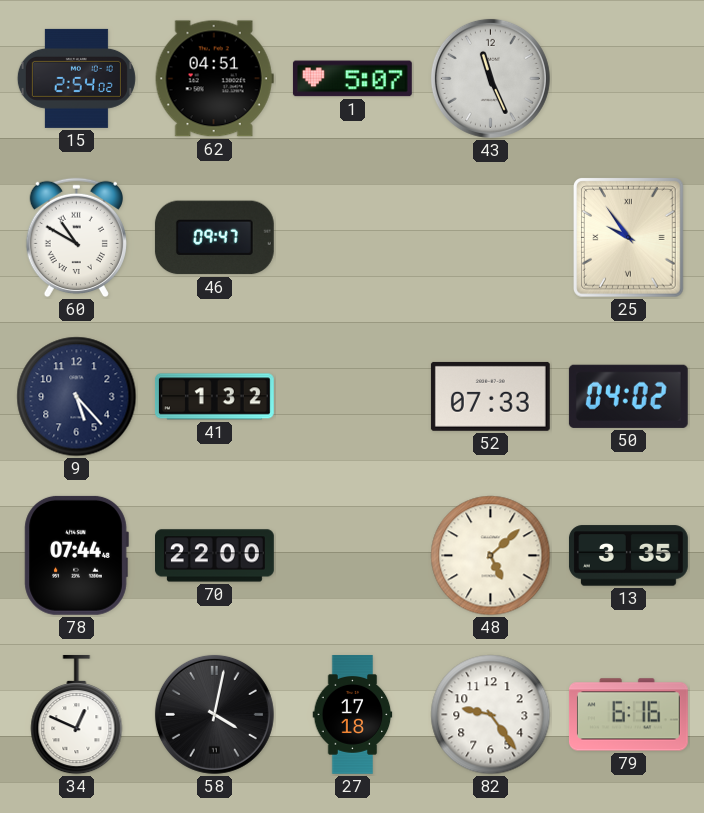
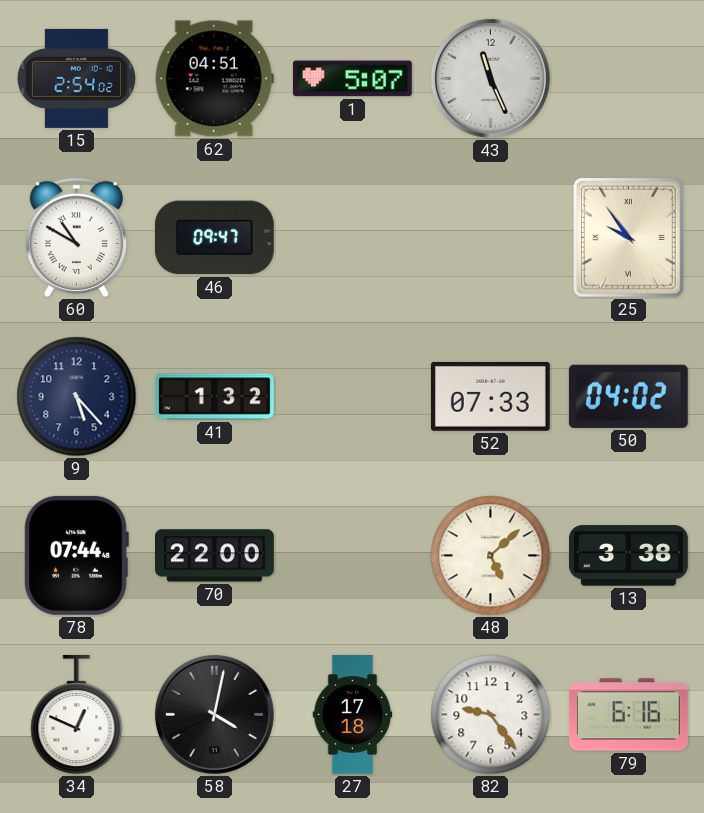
13: 3:35 -> 3:38 (628, 556)
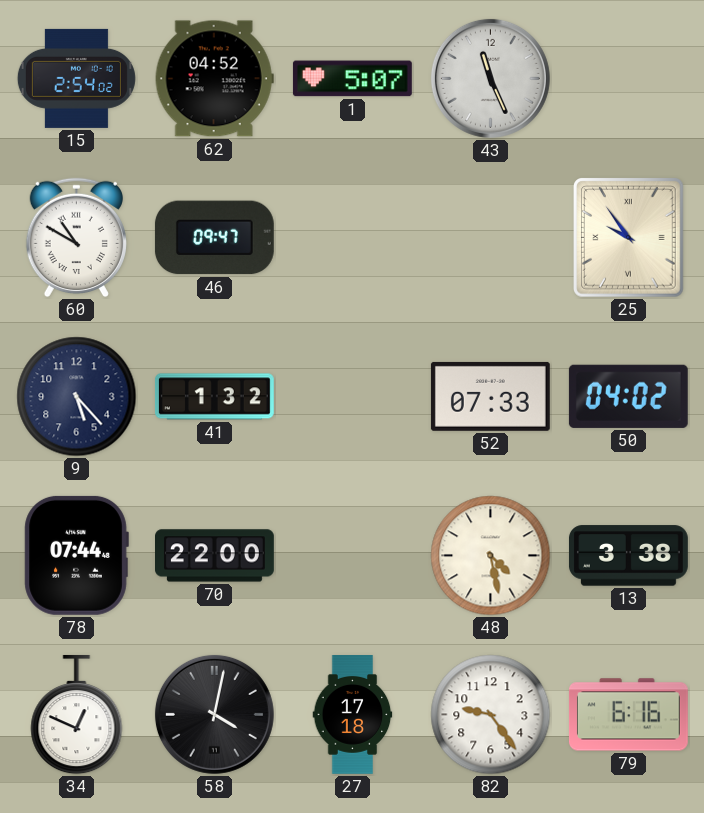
62: 04:51 -> 04:52 (214, 79)
48: 5:08 -> 4:28 (491, 556)
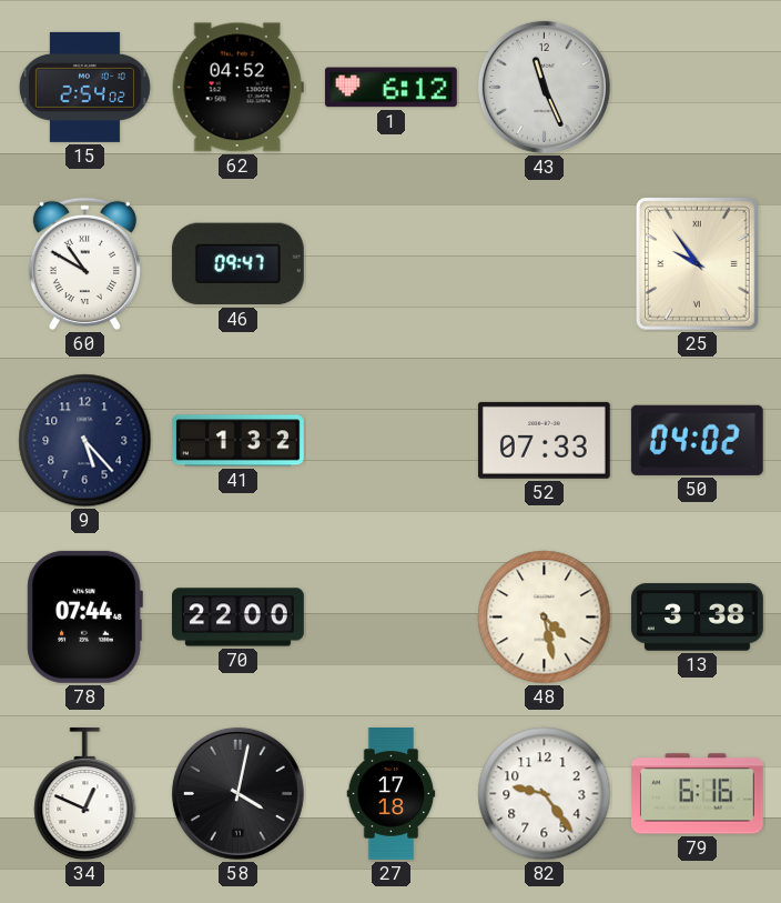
1: 5:07 -> 6:12 (390, 88)
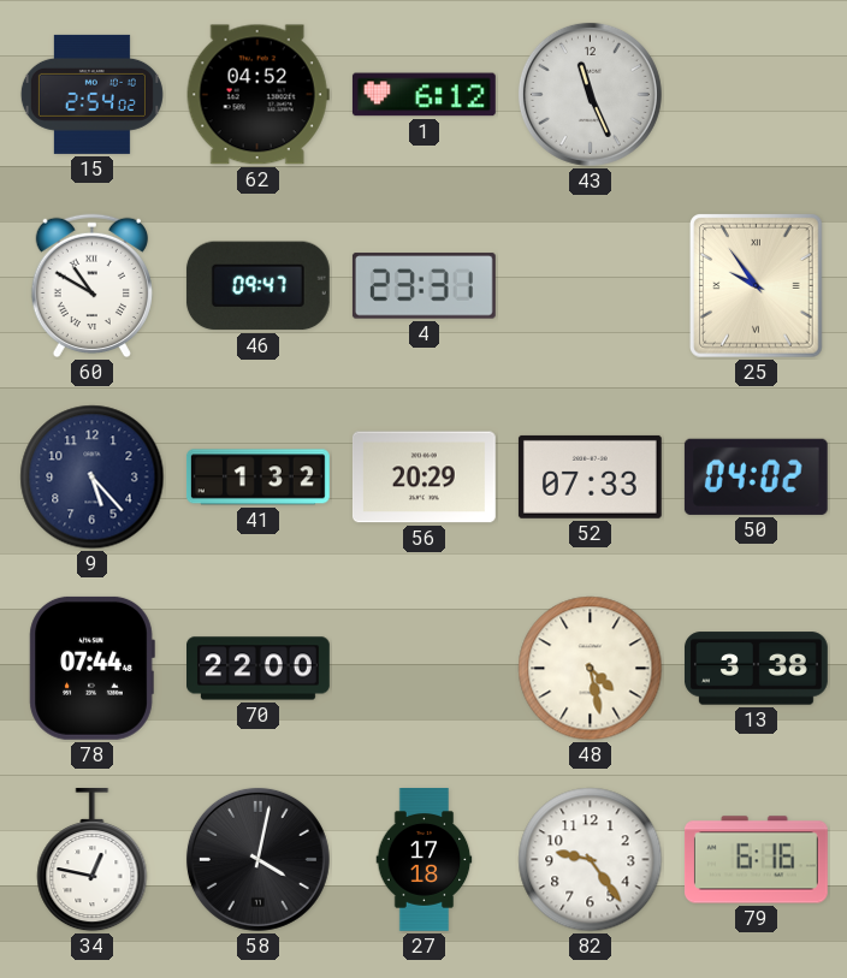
4: none -> 23:31 (423, 286)
56: none -> 20:29 (423, 478)
34: 12:49 -> 12:47 (93, 860)
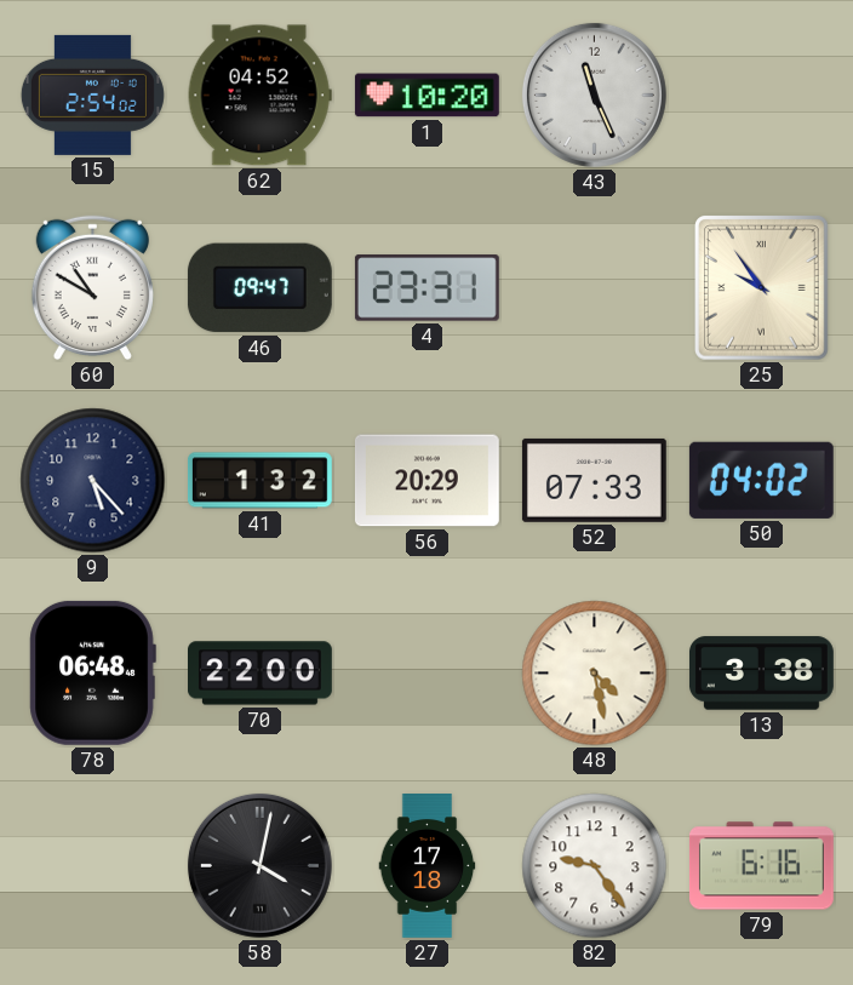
1: 6:12 -> 10:20 (426, 96)
78: 07:44 -> 06:48 (92, 672)
34: 12:47 -> none (93, 860)
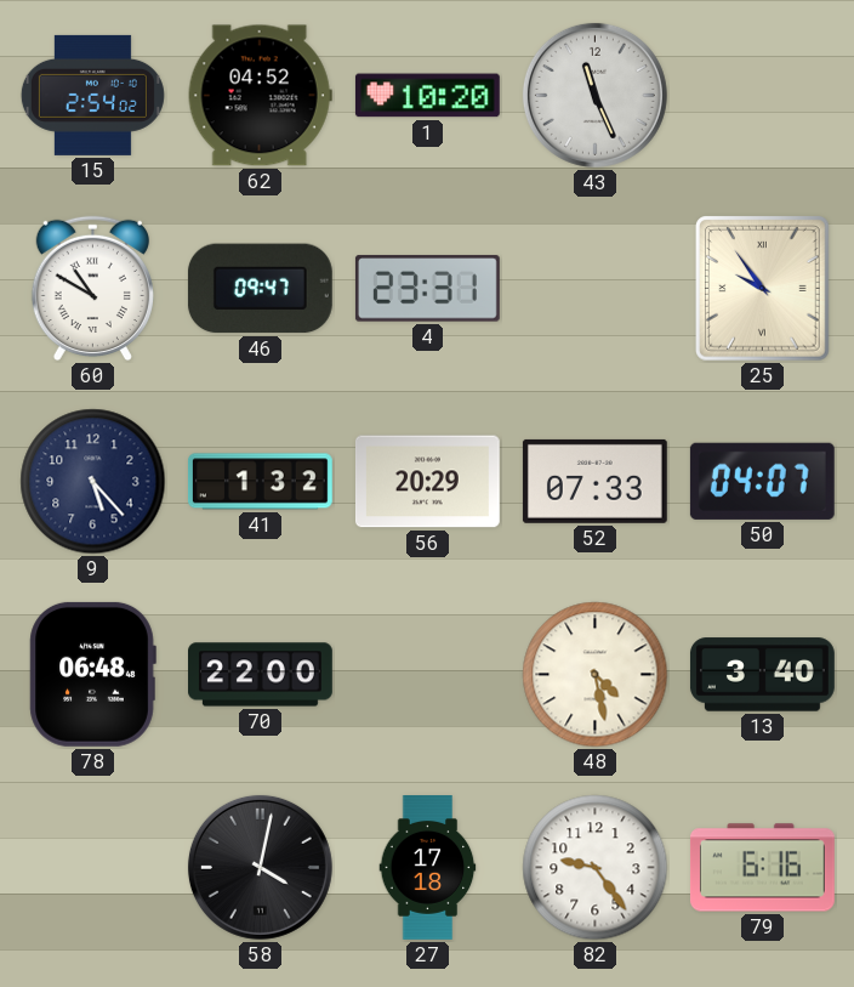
50: 04:02 -> 04:07 (762, 481)
13: 3:38 -> 3:40 (762, 675)
